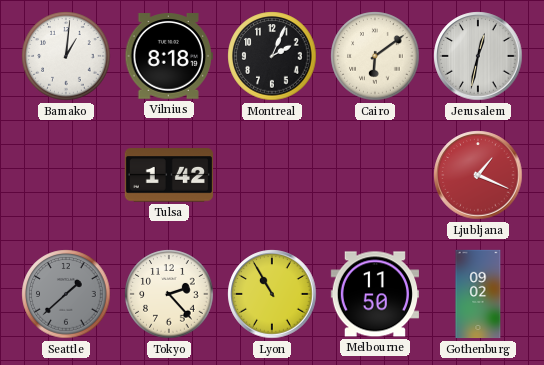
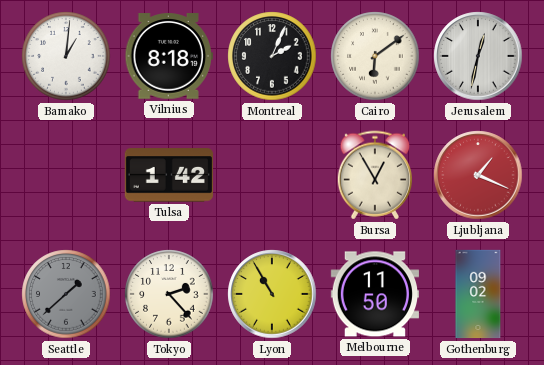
Bursa: none -> 12:55 (374, 175)
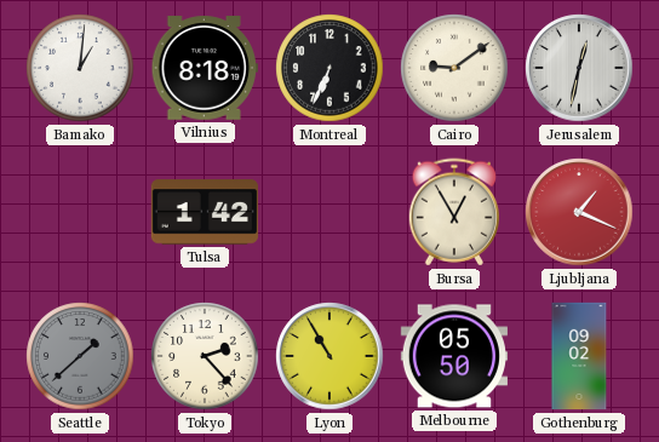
Montreal: 2:04 -> 6:34 (329, 68)
Cairo: 6:09 -> 9:09 (454, 68)
Melbourne: 11:50 -> 05:50 (453, 356)
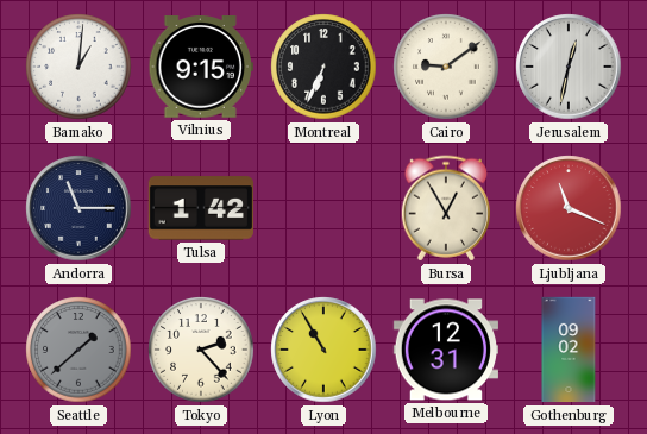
Vilnius: 8:18 -> 9:15 (200, 67)
Andorra: none -> 11:15 (78, 208)
Ljubljana: 1:19 -> 11:19 (569, 208)
Melbourne: 05:50 -> 12:31 (445, 350)
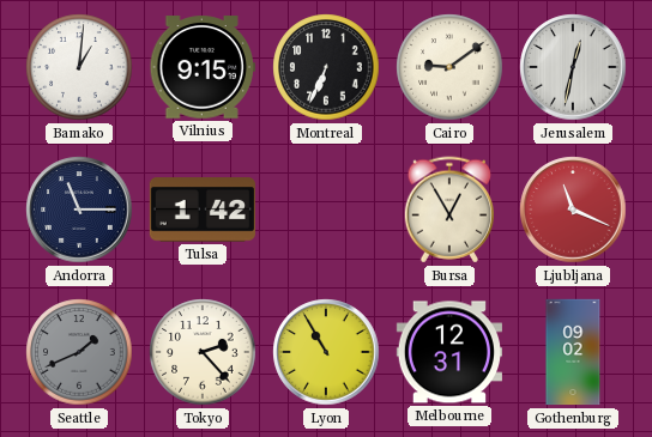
Seattle: 1:38 -> 1:41 (79, 352)
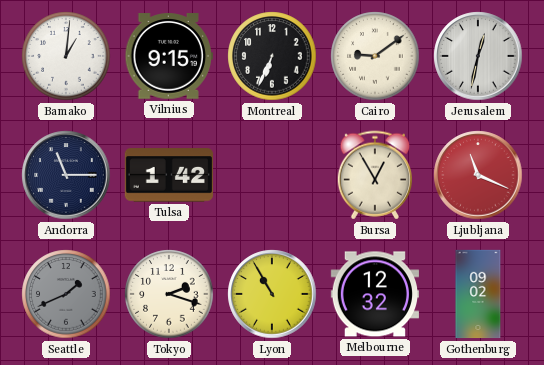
Tokyo: 2:23 -> 2:18 (169, 294)
Melbourne: 12:31 -> 12:32 (374, 294)
